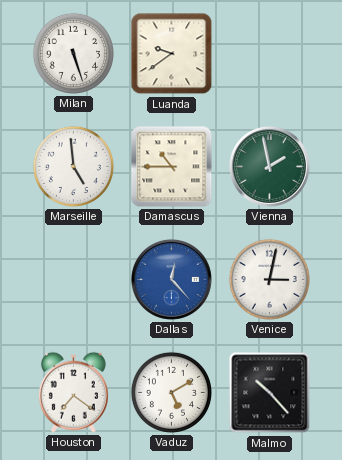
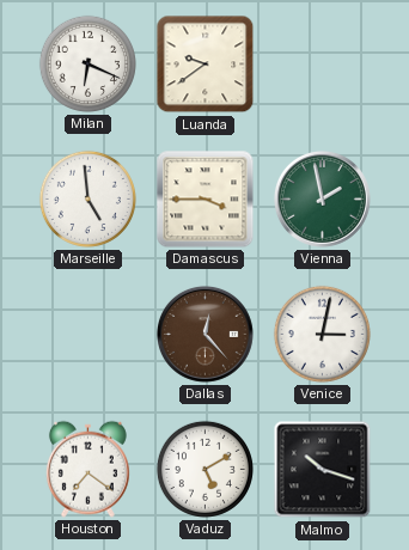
Milan: 5:27 -> 6:19 (87, 63)
Damascus: 10:45 -> 3:45 (206, 200)
Dallas dial: blue -> brown (204, 334)
Malmo: 10:23 -> 10:18 (323, 470)
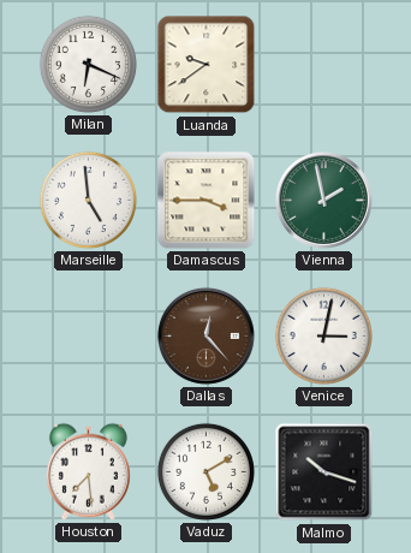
Houston: 7:21 -> 7:29 (88, 471)
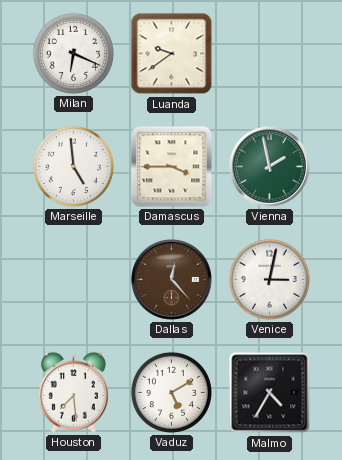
Malmo: 10:18 -> 4:35 (270, 393)
